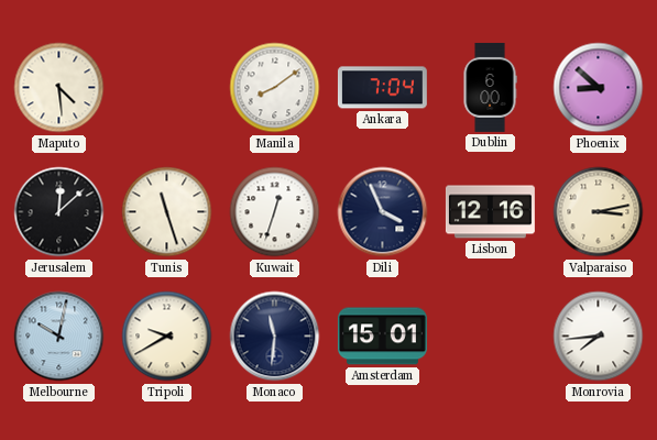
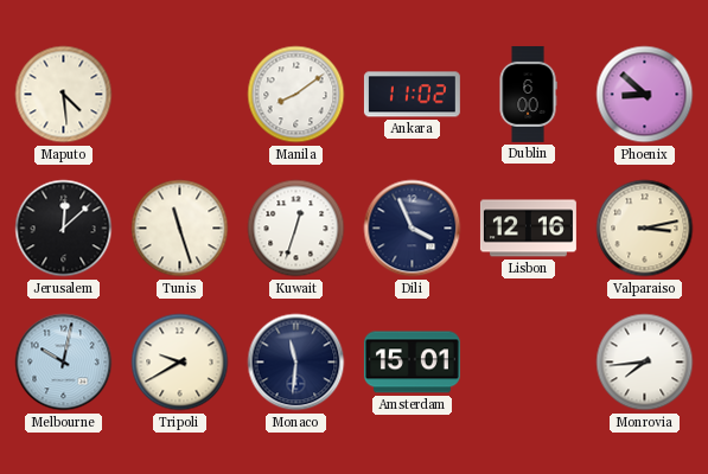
Ankara: 7:04 -> 11:02 (412, 95)
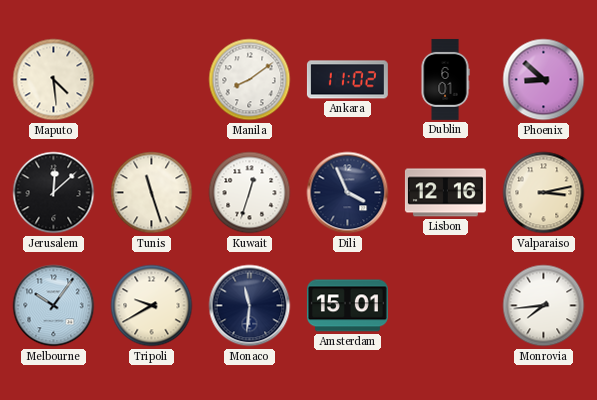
Dublin: 6:00 -> 6:01 (445, 79)
Melbourne: 10:02 -> 10:06 (54, 306)
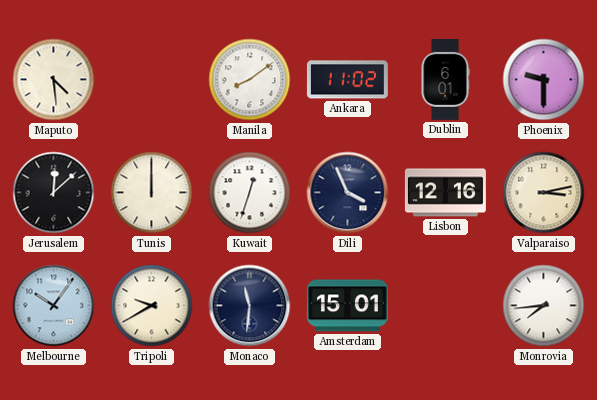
Phoenix: 8:52 -> 9:30 (544, 80)
Tunis: 11:27 -> 12:00 (152, 193)
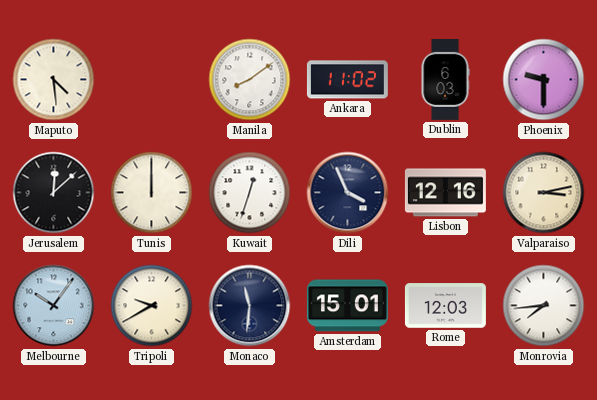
Dublin: 6:01 -> 6:03 (445, 79)
Rome: none -> 12:03 (445, 306)
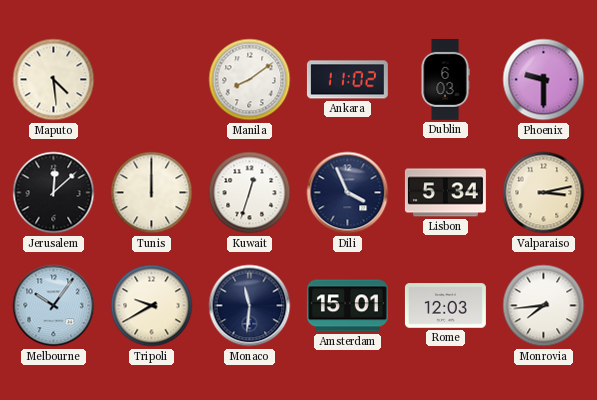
Lisbon: 12:16 -> 5:34 (445, 193)
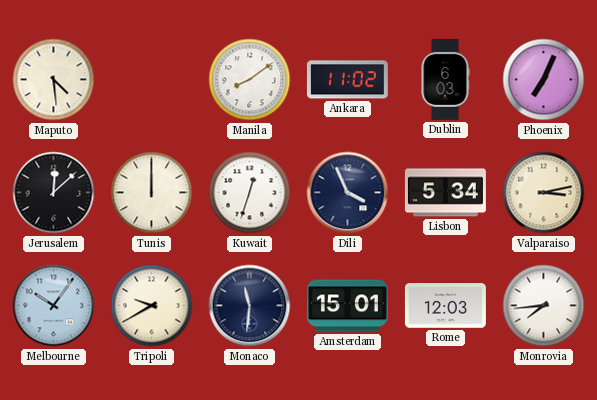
Phoenix: 9:30 -> 7:04 (544, 80)
